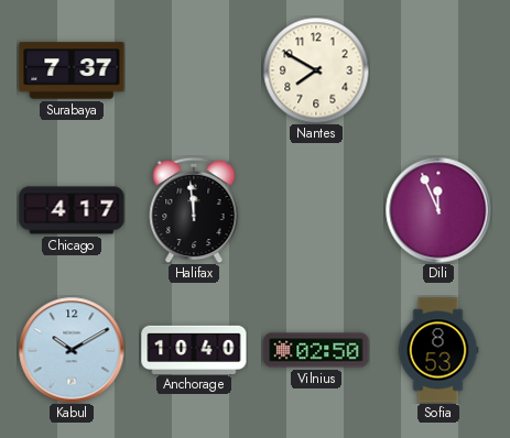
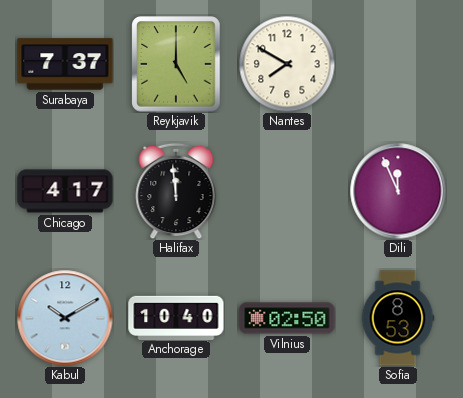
Reykjavik: none -> 5:00 (176, 64)
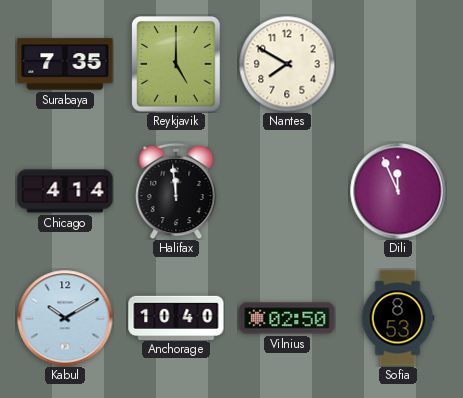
Surabaya: 7:37 -> 7:35 (65, 64)
Chicago: 4:17 -> 4:14 (65, 191)
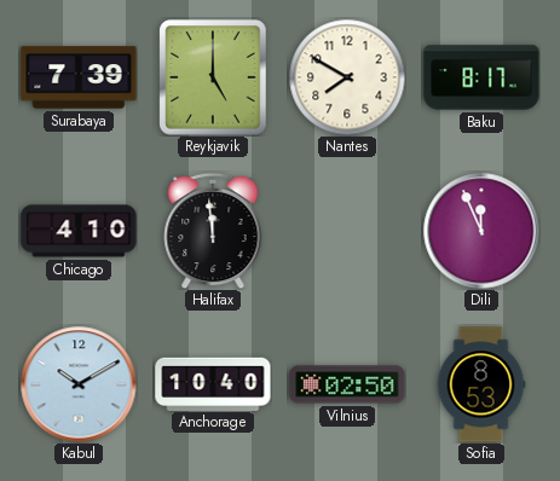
Surabaya: 7:35 -> 7:39 (79, 77)
Baku: none -> 8:17 (481, 77)
Chicago: 4:14 -> 4:10 (79, 231)
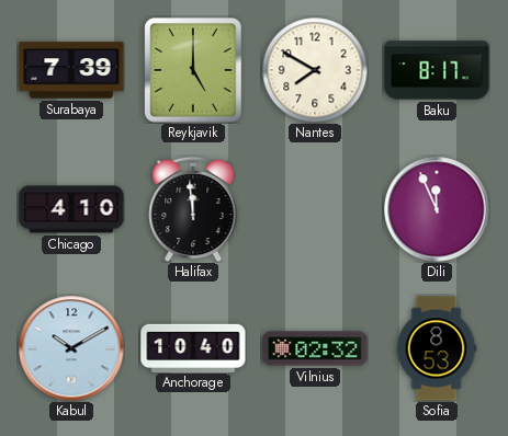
Vilnius: 02:50 -> 02:32 (315, 348)
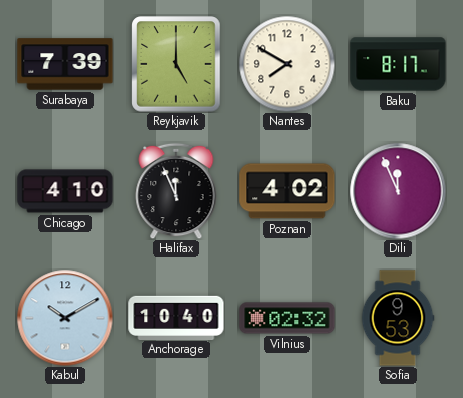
Halifax: 11:59 -> 11:56 (176, 191)
Poznan: none -> 4:02 (287, 191)
Sofia: 8:53 -> 9:53 (398, 318)
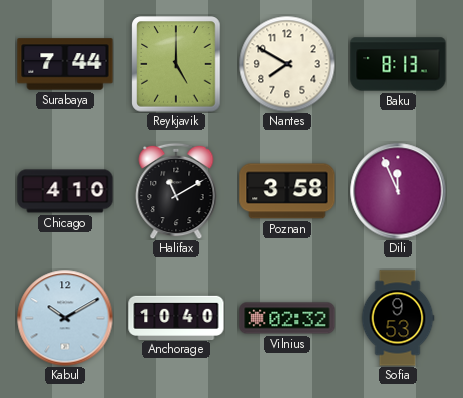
Surabaya: 7:39 -> 7:44 (65, 64)
Baku: 8:17 -> 8:13 (398, 64)
Halifax: 11:56 -> 11:10 (176, 191)
Poznan: 4:02 -> 3:58 (287, 191)
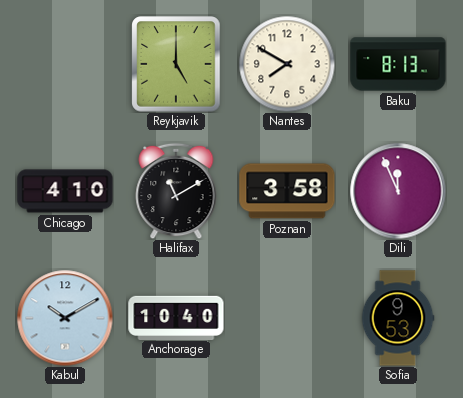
Surabaya: 7:44 -> none (65, 64)
Vilnius: 02:32 -> none (287, 318)
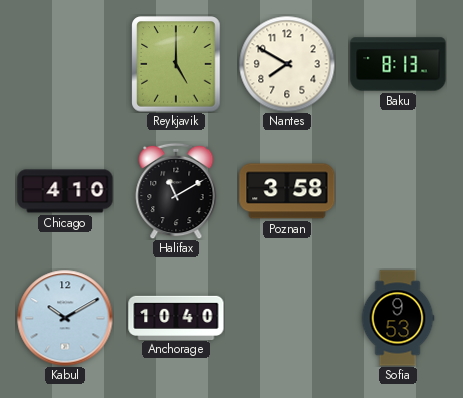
Dili: 11:56 -> none (398, 191)
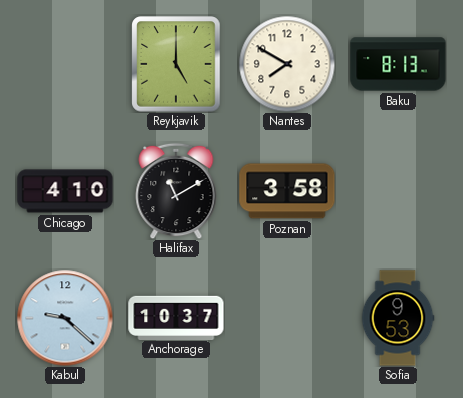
Kabul: 10:10 -> 9:22 (65, 318)
Anchorage: 10:40 -> 10:37 (176, 317)
